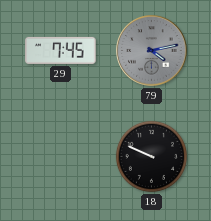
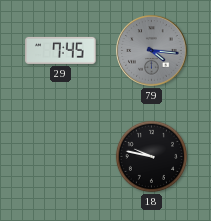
79: 4:13 -> 4:16 (152, 51)
18: 9:49 -> 9:47 (151, 156)
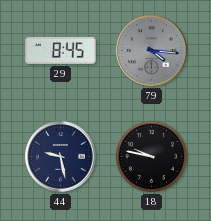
29: 7:45 -> 8:45 (61, 50)
44: none -> 9:28 (61, 157)
